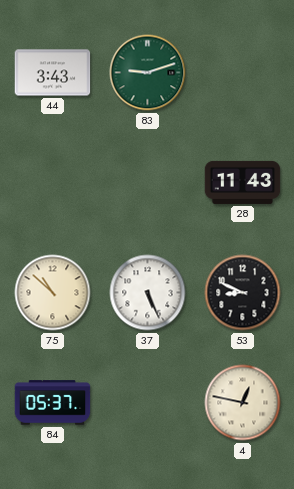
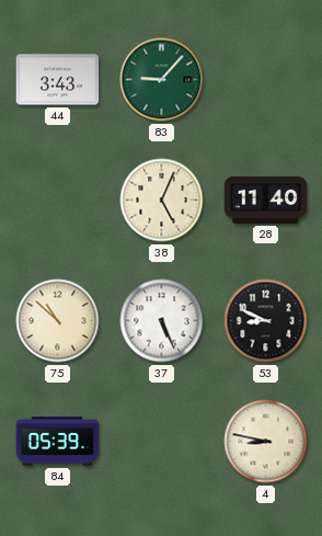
83: 9:12 -> 9:07 (162, 80)
38: none -> 5:04 (162, 201)
28: 11:43 -> 11:40 (266, 199)
84: 05:37 -> 05:39 (58, 442)
4: 12:47 -> 8:47 (266, 442)
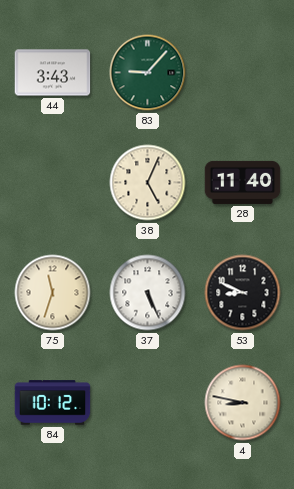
75: 10:52 -> 11:33 (53, 293)
84: 05:39 -> 10:12 (53, 403)
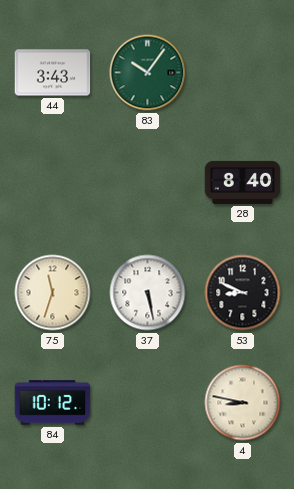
83: 9:07 -> 10:06 (148, 73)
38: 5:04 -> none (148, 183)
28: 11:40 -> 8:40 (243, 182)
37: 5:26 -> 5:28 (148, 293)
